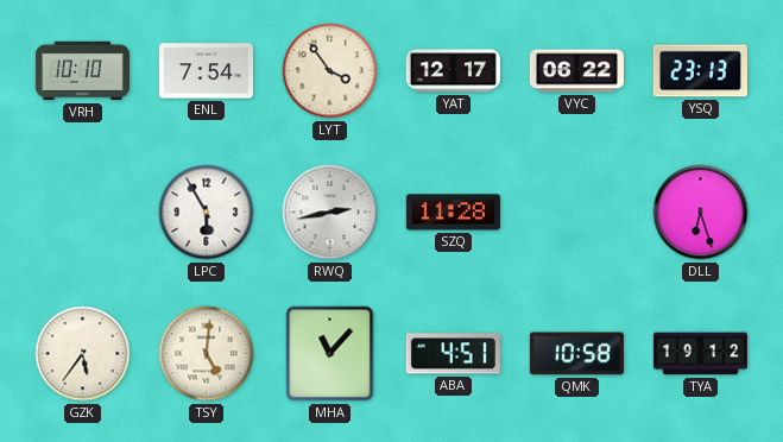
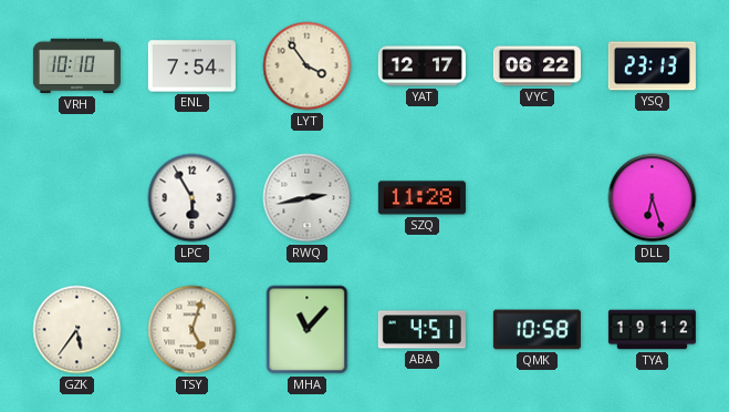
TSY: 5:01 -> 5:03 (192, 330)
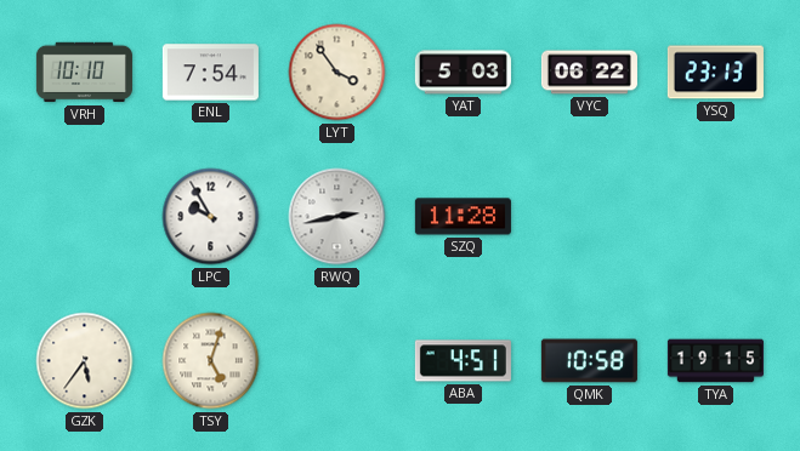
YAT: 12:17 -> 5:03 (463, 73)
LPC: 5:55 -> 9:55 (211, 217)
DLL: 6:27 -> none (653, 198)
MHA: 11:07 -> none (308, 330)
TYA: 19:12 -> 19:15 (715, 361)
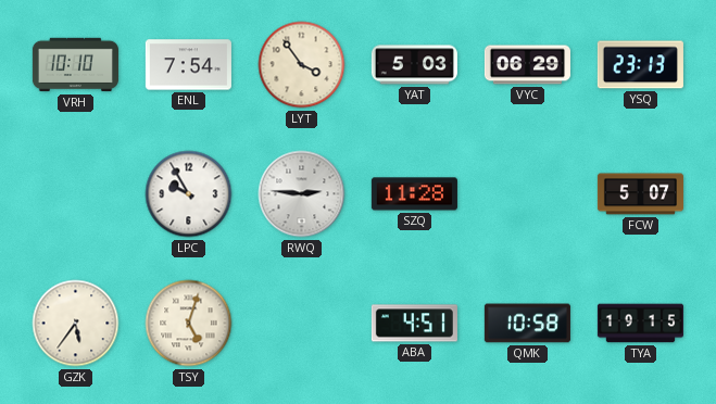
VYC: 06:22 -> 06:29 (527, 65)
RWQ: 2:43 -> 2:46 (302, 194)
FCW: none -> 5:07 (640, 194)
